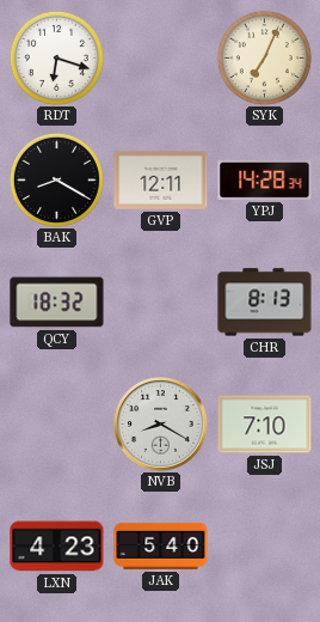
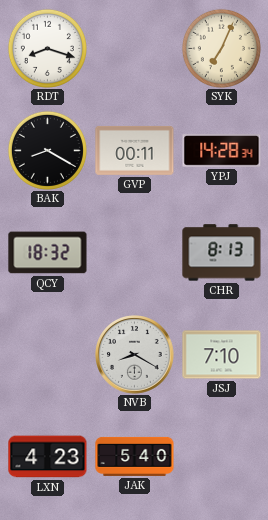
RDT: 6:18 -> 8:18 (47, 48)
GVP: 12:11 -> 00:11 (135, 150)
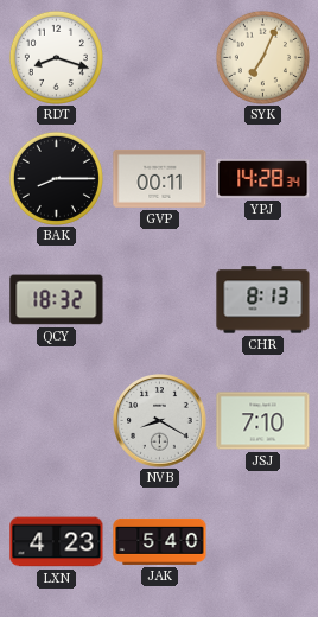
BAK: 8:20 -> 8:15 (56, 178)
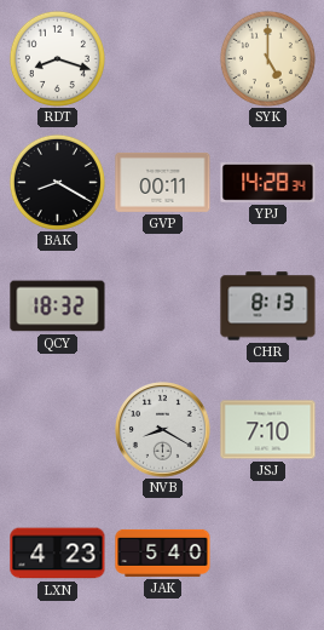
SYK: 7:04 -> 5:00 (267, 58)
BAK: 8:15 -> 8:20 (57, 182)
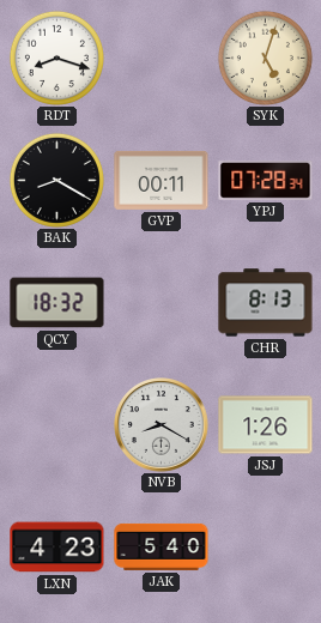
SYK: 5:00 -> 5:03 (265, 58)
YPJ: 14:28 -> 07:28 (266, 181)
JSJ: 7:10 -> 1:26 (266, 425)
